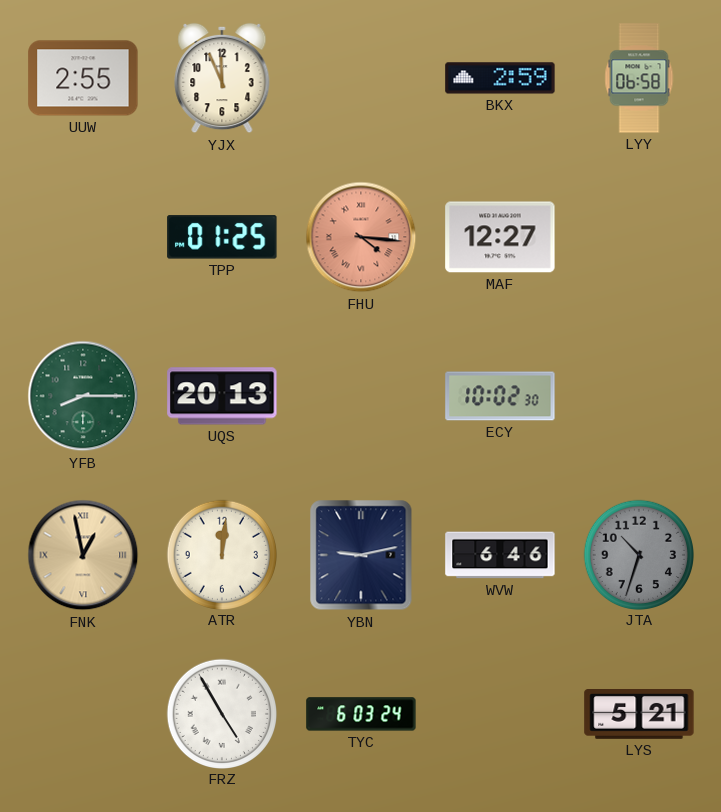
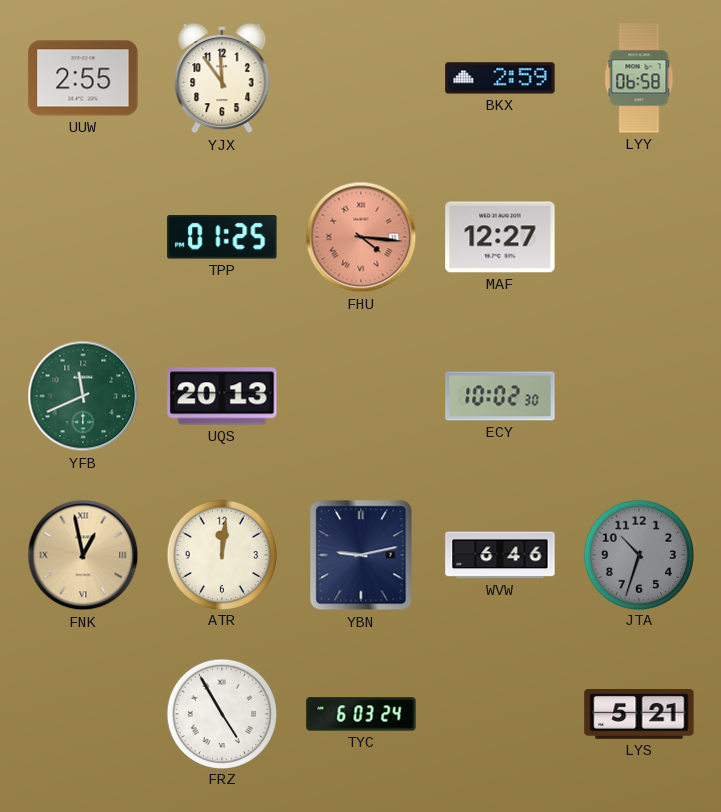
YJX: 11:56 -> 11:54 (222, 78)
YFB: 8:15 -> 11:41 (83, 396)
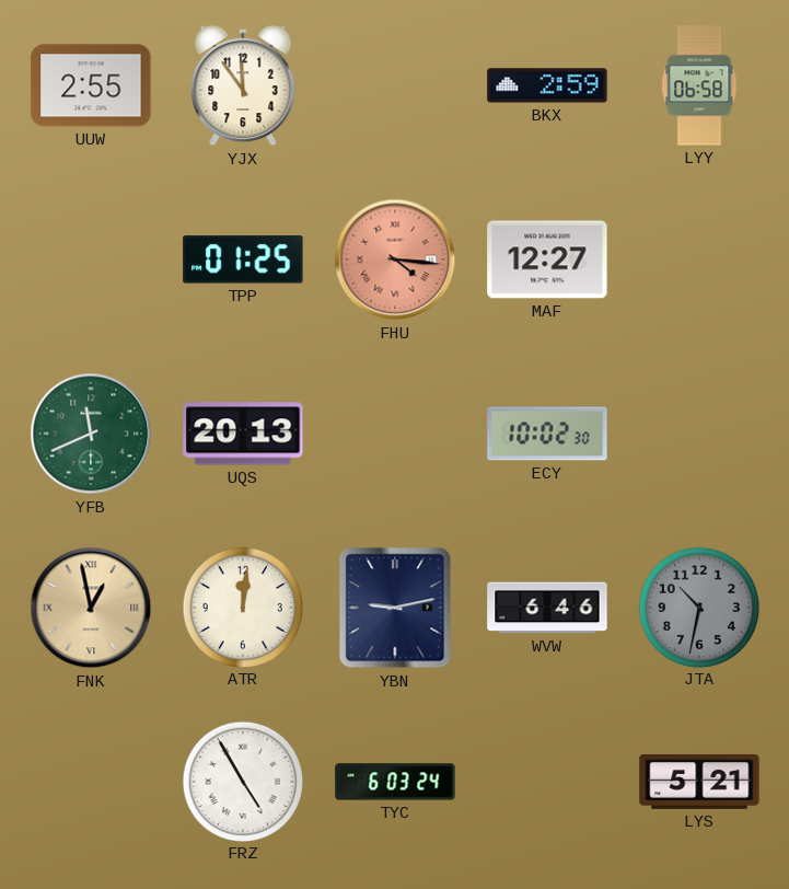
JTA: 10:33 -> 10:32 (698, 607)
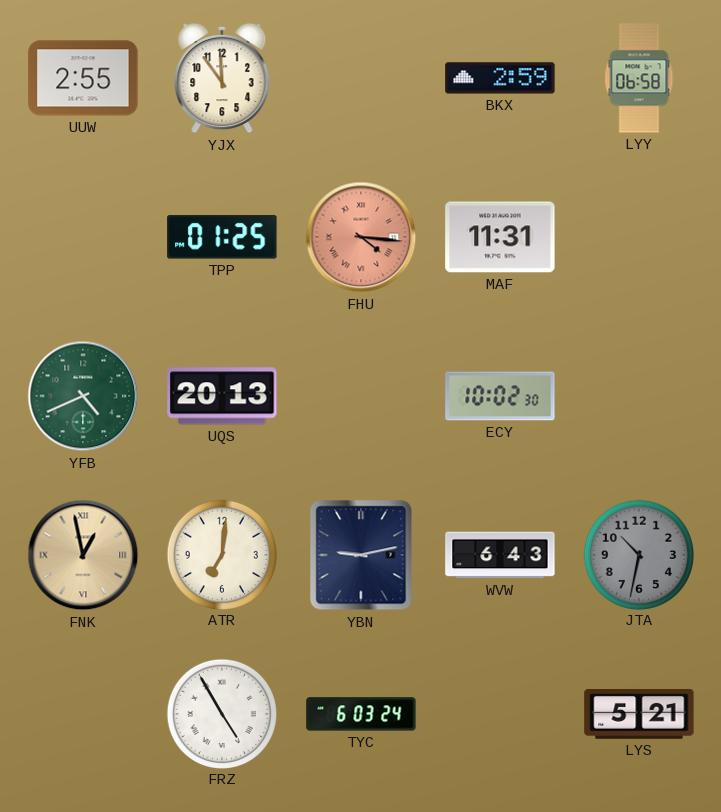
MAF: 12:27 -> 11:31 (500, 237)
YFB: 11:41 -> 4:41 (83, 396)
ATR: 12:01 -> 7:01 (221, 554)
WVW: 6:46 -> 6:43 (500, 555)
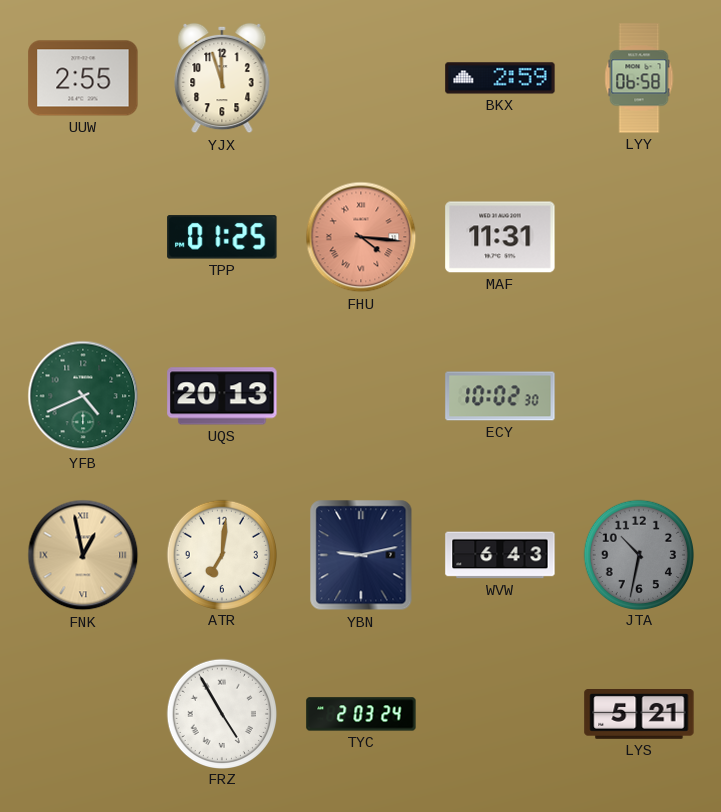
YJX: 11:54 -> 11:57 (222, 78)
TYC: 6:03 -> 2:03 (361, 714)
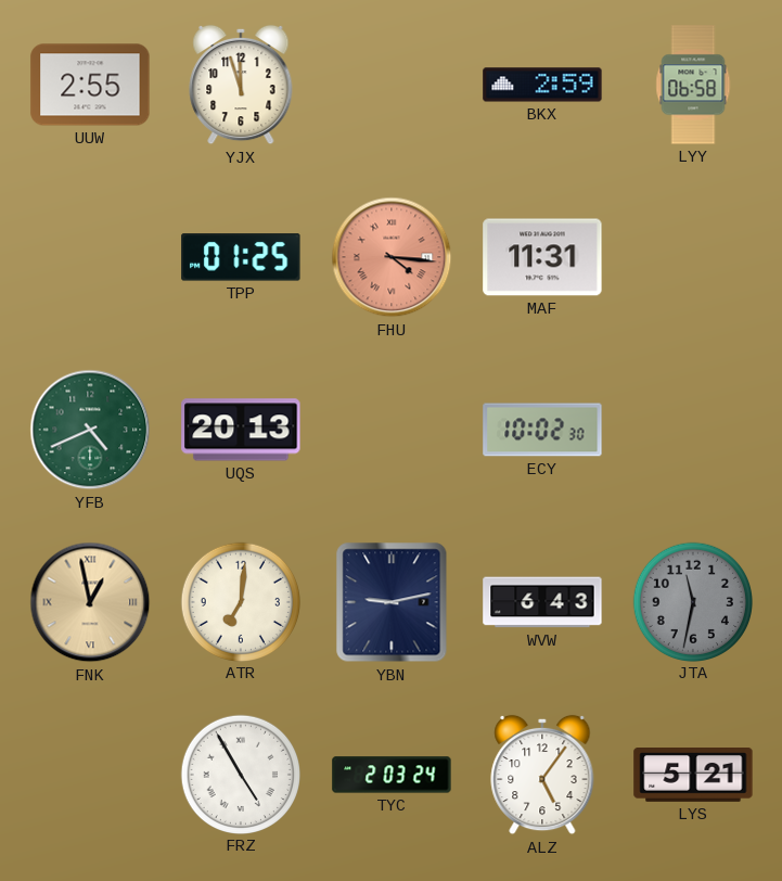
JTA: 10:32 -> 11:32 (692, 601)
ALZ: none -> 5:06 (542, 775)
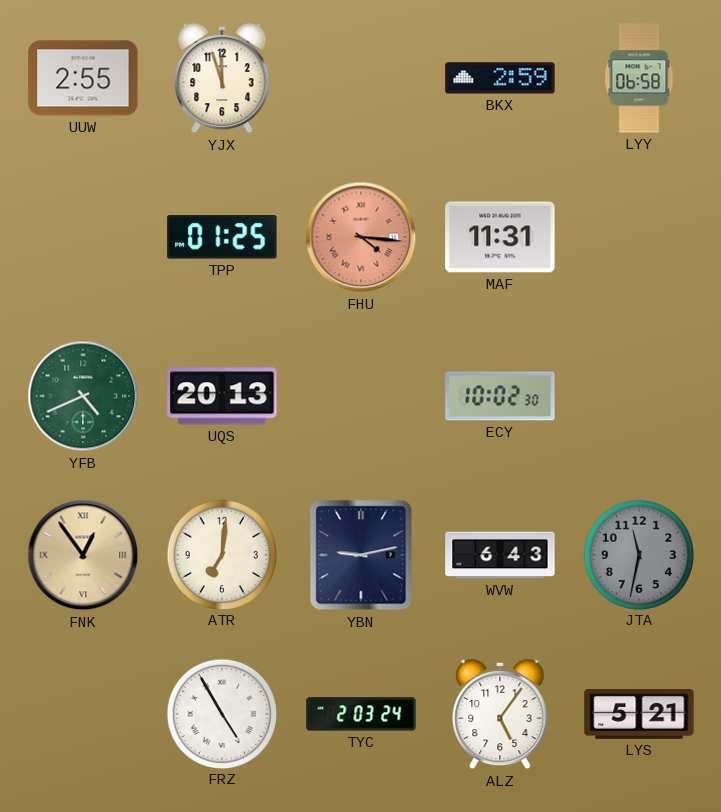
FNK: 12:58 -> 12:54 (83, 555)
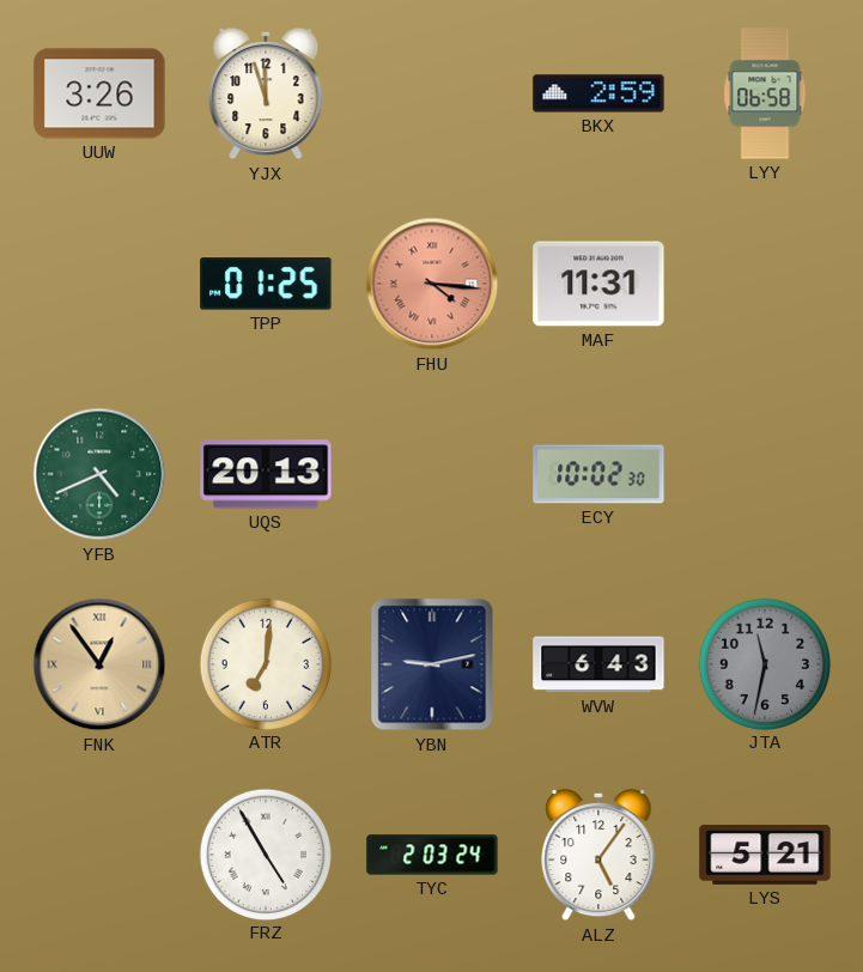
UUW: 2:55 -> 3:26 (99, 93)
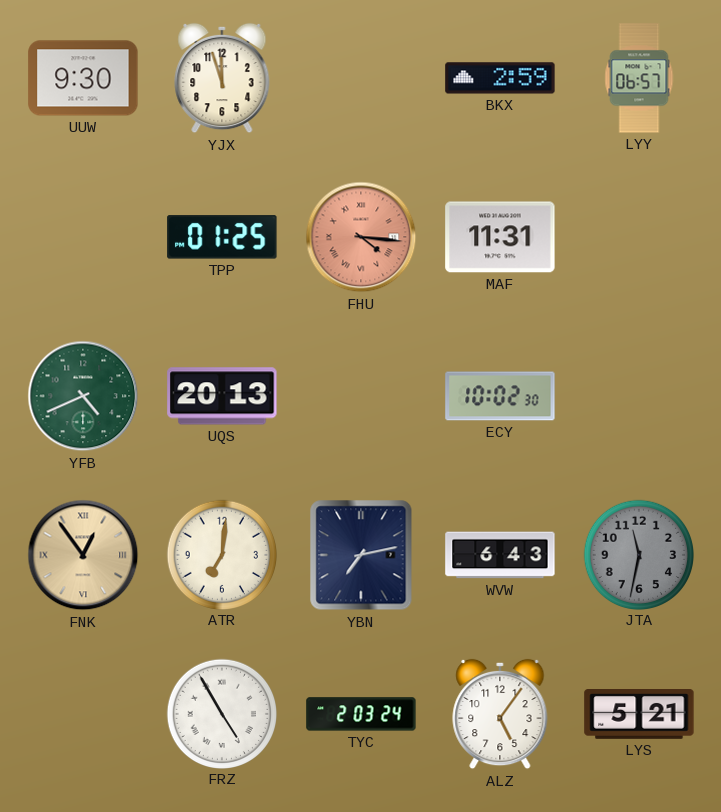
UUW: 3:26 -> 9:30 (83, 78)
LYY: 06:58 -> 06:57 (639, 78)
YBN: 9:13 -> 7:13 (361, 555)
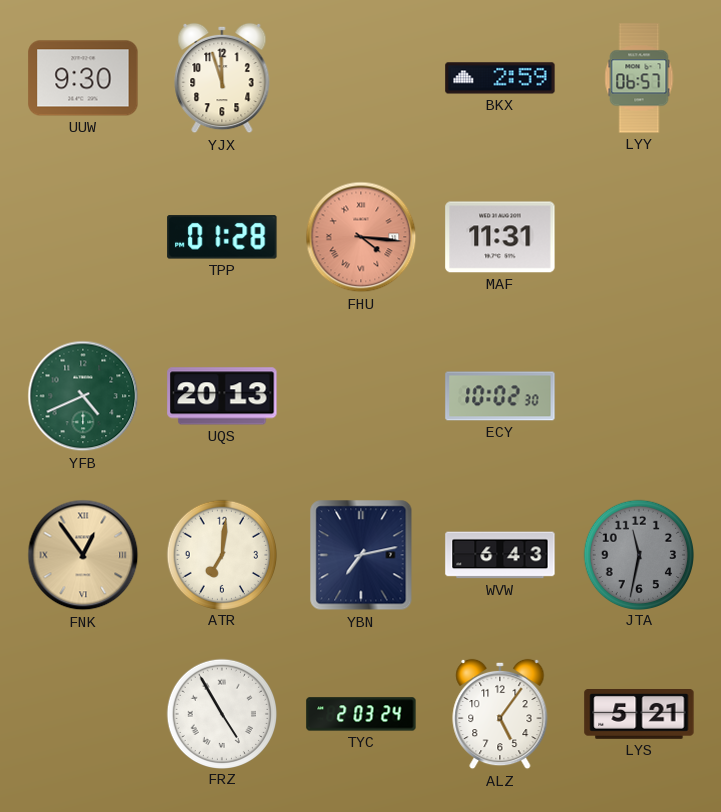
TPP: 01:25 -> 01:28 (222, 237)
